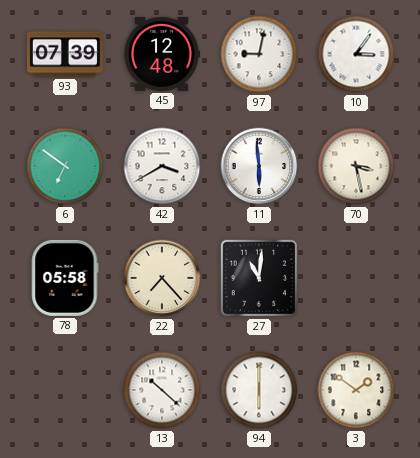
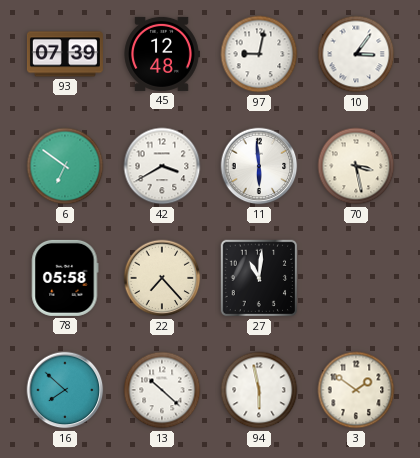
16: none -> 7:52 (65, 390)
94: 6:00 -> 5:58 (259, 390)
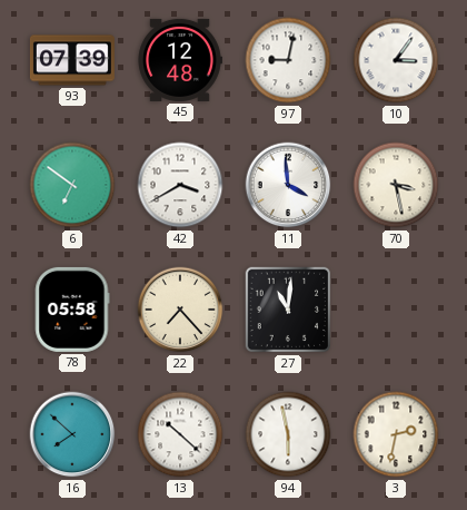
11: 5:59 -> 3:59 (288, 185)
3: 1:51 -> 2:32 (396, 434)
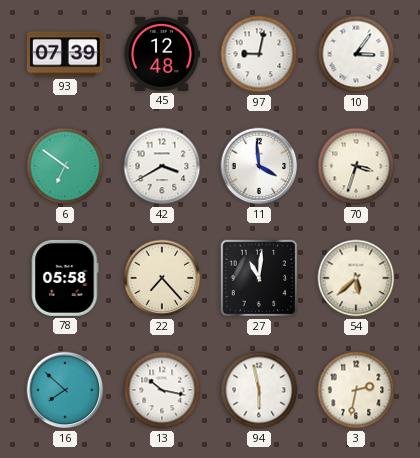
70: 3:28 -> 3:33 (356, 166)
54: none -> 5:38 (356, 278)
13: 10:22 -> 10:17 (162, 390)
